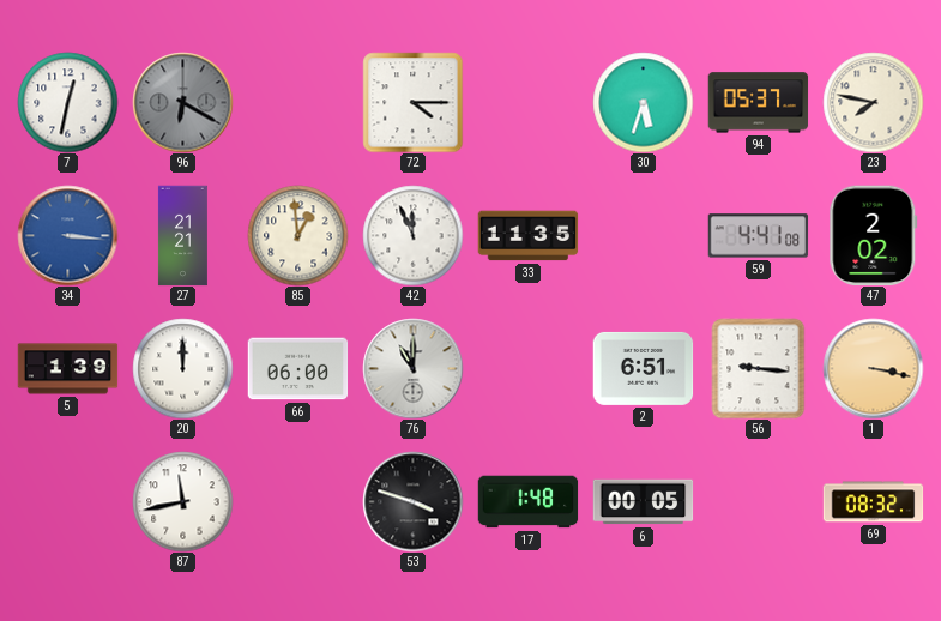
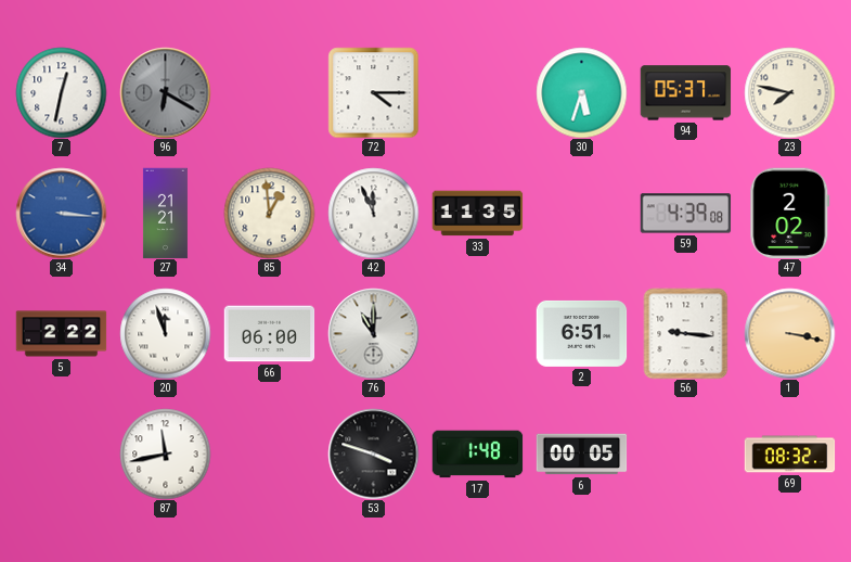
59: 4:41 -> 4:39 (685, 214)
5: 1:39 -> 2:22 (61, 334)
20: 12:00 -> 11:57 (165, 333)
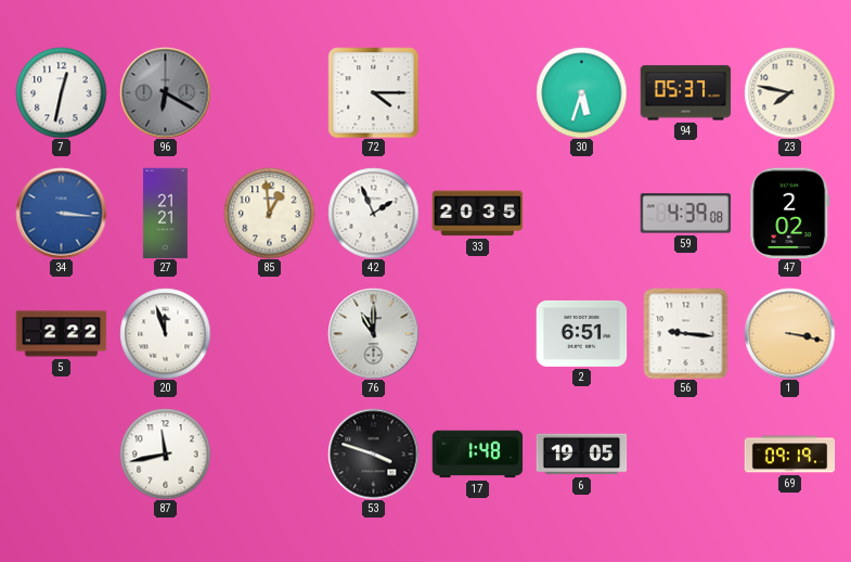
42: 11:56 -> 1:56 (373, 213)
33: 11:35 -> 20:35 (477, 214)
66: 06:00 -> none (269, 334)
6: 00:05 -> 19:05 (581, 455)
69: 08:32 -> 09:19 (789, 455)
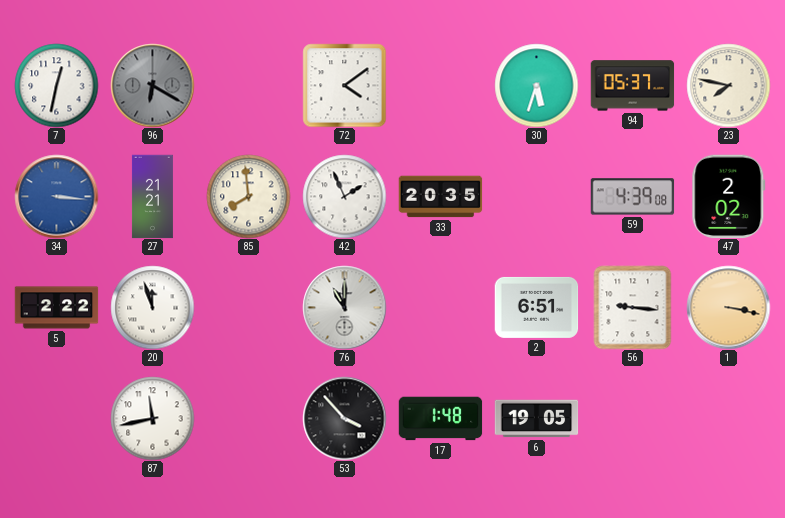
72: 4:15 -> 4:09 (344, 85)
85: 12:59 -> 7:59 (248, 196)
53: 3:48 -> 3:53 (344, 418)
69: 09:19 -> none (789, 455)
